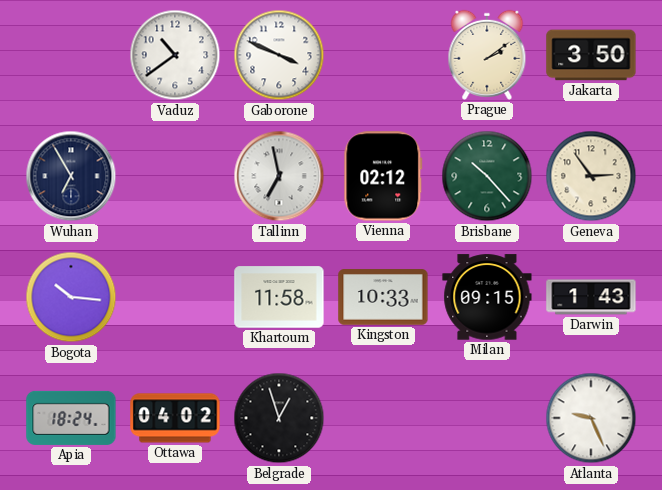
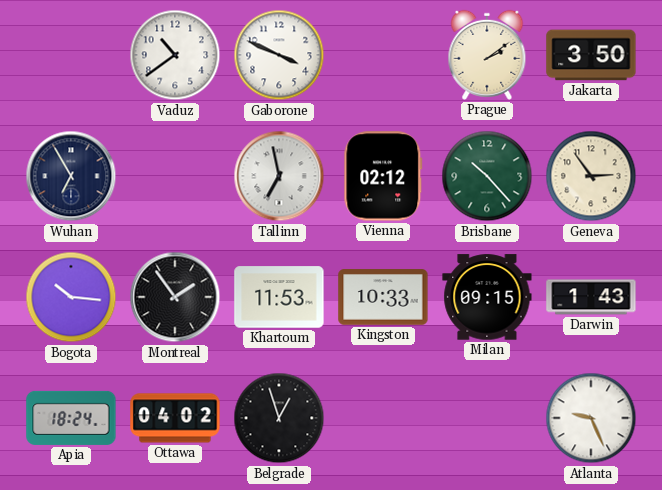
Montreal: none -> 1:54 (175, 297)
Khartoum: 11:58 -> 11:53 (279, 297)
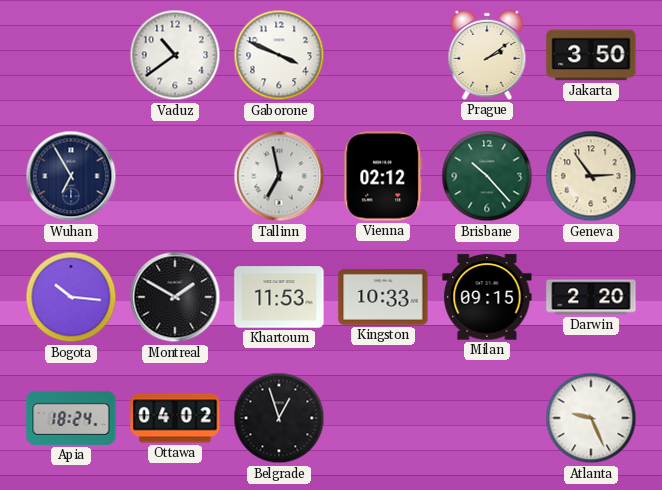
Montreal: 1:54 -> 1:50 (175, 297)
Darwin: 1:43 -> 2:20 (591, 297)
